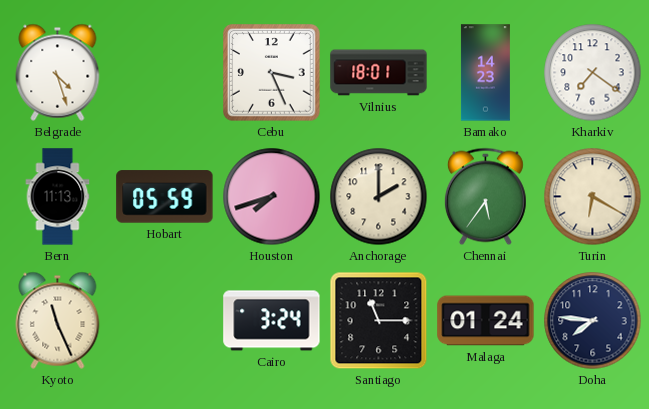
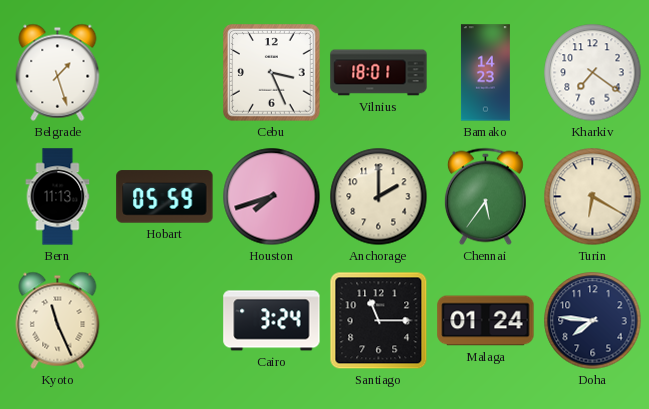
Belgrade: 4:27 -> 1:27 (58, 72)
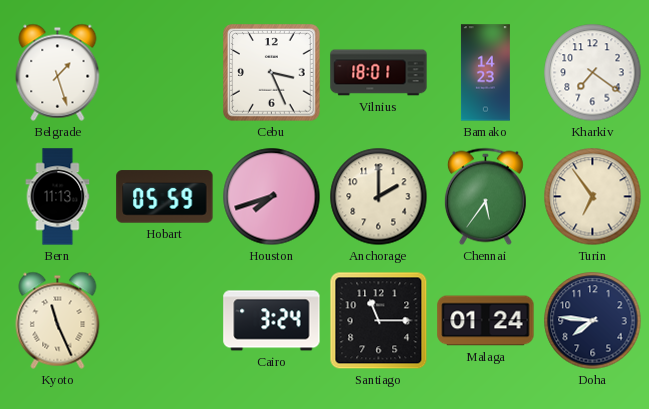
Turin: 6:20 -> 6:54 (593, 197)
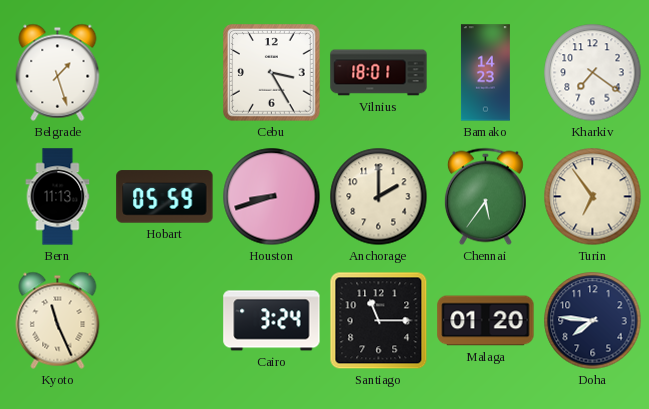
Cebu: 3:26 -> 3:25 (272, 73)
Houston: 7:42 -> 8:42 (272, 197)
Malaga: 01:24 -> 01:20 (486, 321)
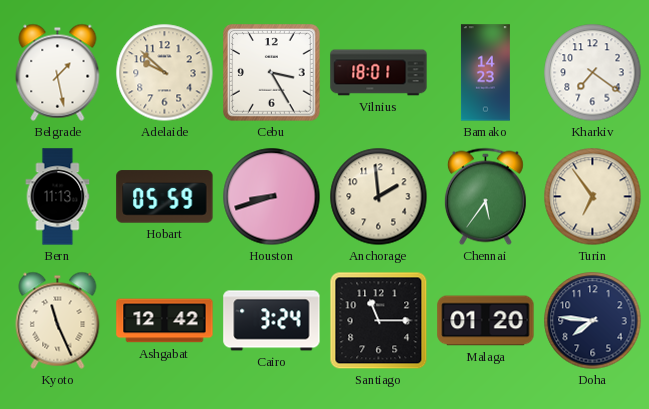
Belgrade: 1:27 -> 1:28 (58, 72)
Adelaide: none -> 9:52 (165, 73)
Anchorage: 2:00 -> 1:59 (379, 197)
Ashgabat: none -> 12:42 (165, 321)
